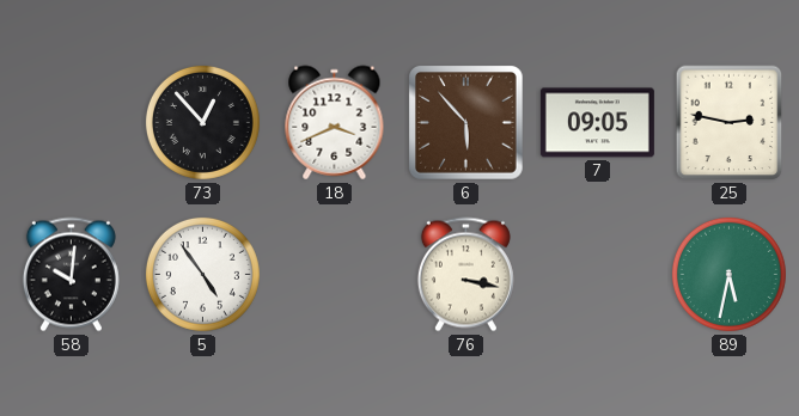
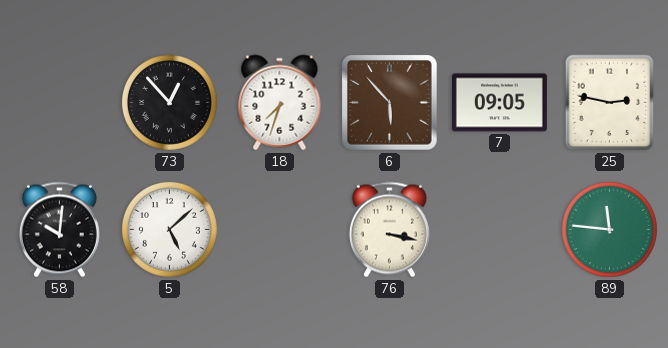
18: 3:41 -> 7:33 (280, 103)
5: 4:54 -> 5:08 (169, 229)
89: 5:32 -> 11:46 (609, 229)
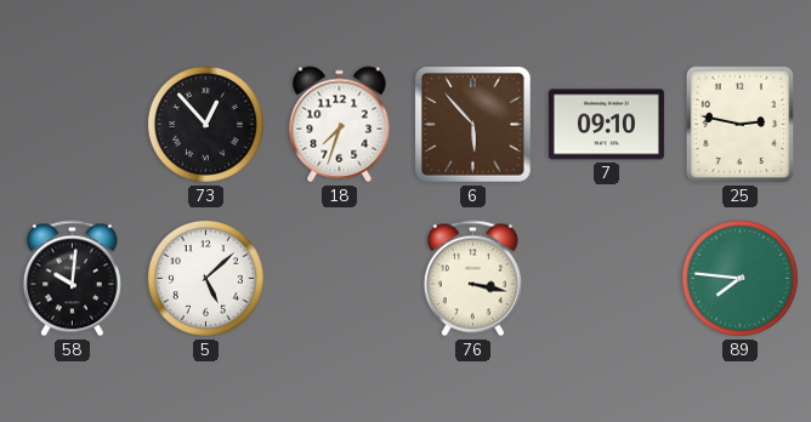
7: 09:05 -> 09:10 (606, 125)
89: 11:46 -> 7:46 (739, 278)
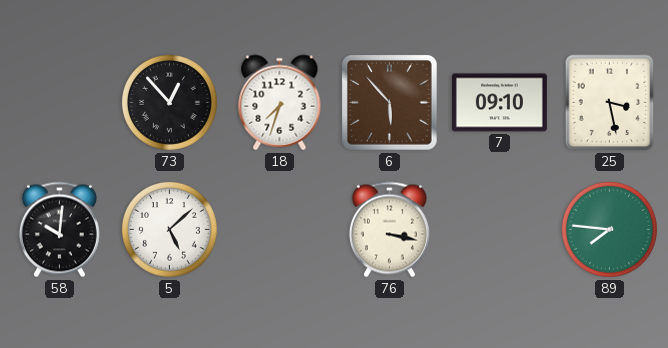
25: 2:47 -> 3:28 (610, 103)
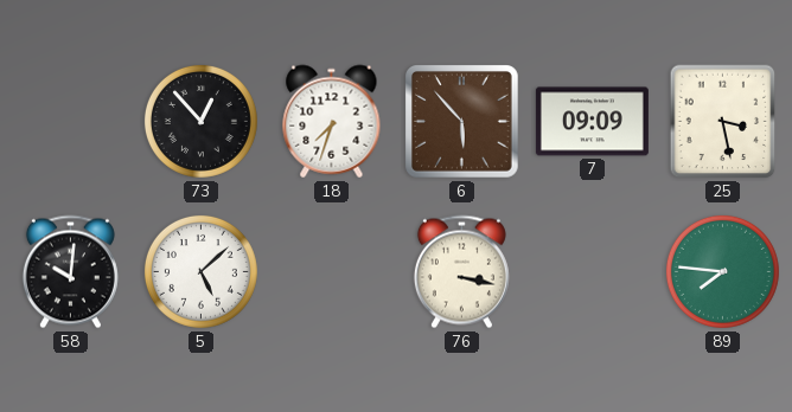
7: 09:10 -> 09:09 (592, 122)
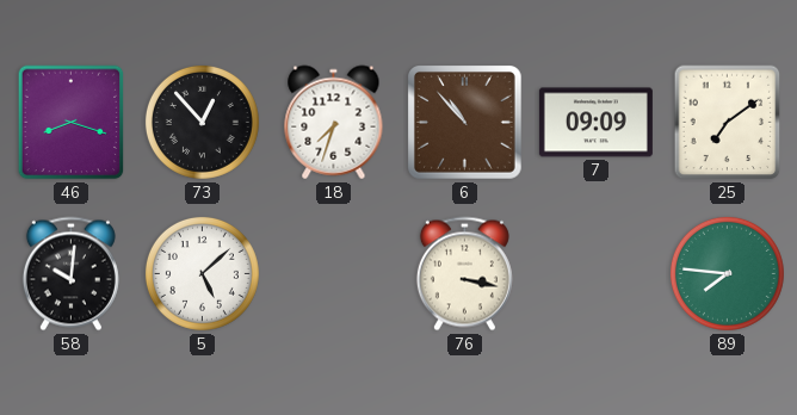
46: none -> 8:18 (72, 123)
6: 5:53 -> 10:53 (465, 123)
25: 3:28 -> 7:09 (728, 123)
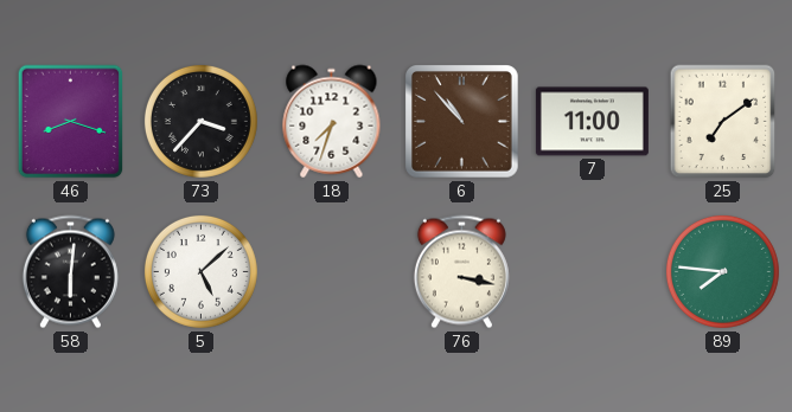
73: 12:53 -> 3:37 (200, 121)
7: 09:09 -> 11:00 (592, 122)
58: 10:01 -> 6:01 (70, 272)
